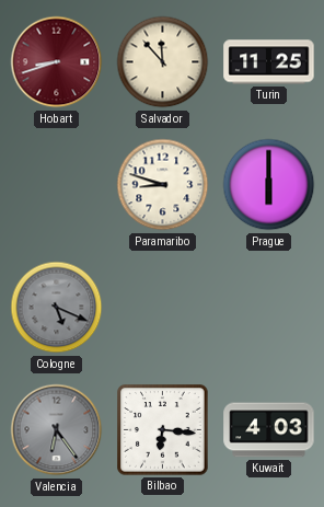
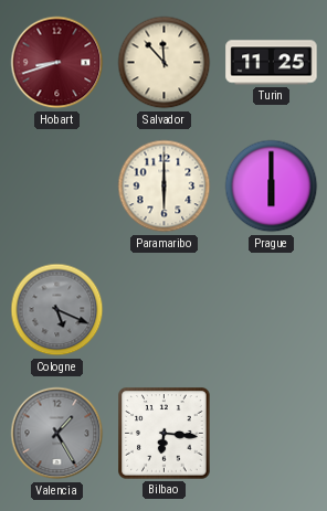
Paramaribo: 8:48 -> 6:00 (165, 187)
Valencia: 6:24 -> 1:25 (57, 434)
Kuwait: 4:03 -> none (269, 430)
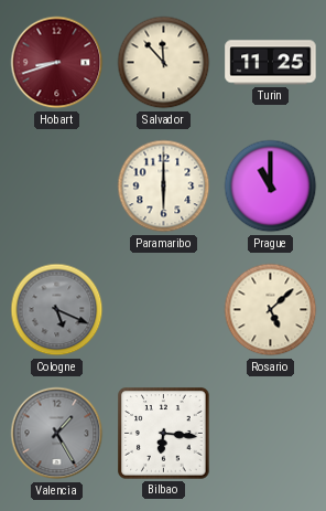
Prague: 6:00 -> 11:00 (271, 187)
Rosario: none -> 5:08 (271, 310)
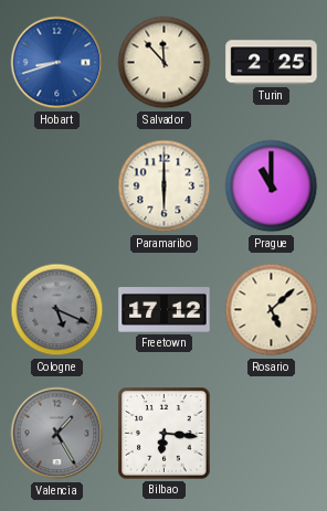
Hobart dial: burgundy -> blue (57, 63)
Turin: 11:25 -> 2:25 (272, 63)
Freetown: none -> 17:12 (165, 310)
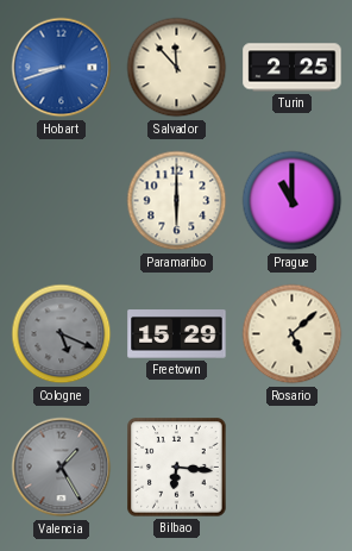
Freetown: 17:12 -> 15:29 (177, 334)
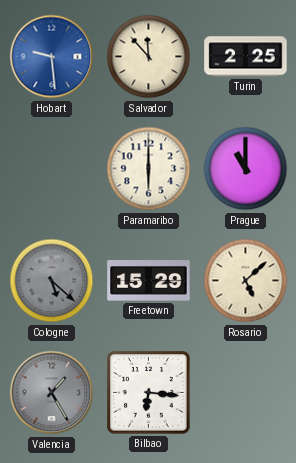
Hobart: 8:42 -> 9:29 (52, 57)
Cologne: 5:19 -> 5:22 (52, 281)
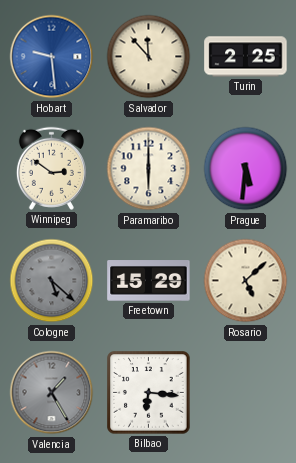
Winnipeg: none -> 2:51 (51, 168)
Prague: 11:00 -> 5:31 (246, 169)
